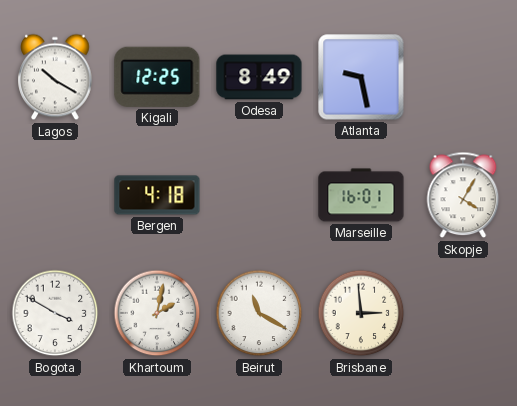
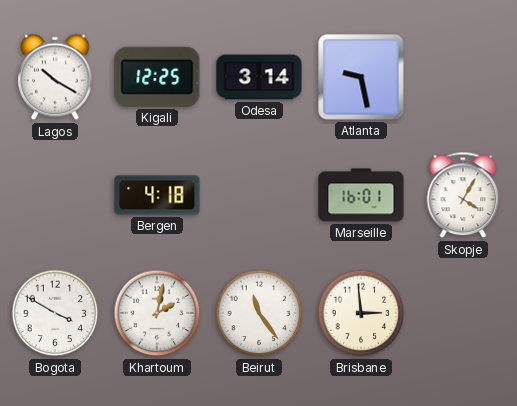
Odesa: 8:49 -> 3:14 (259, 77)
Beirut: 11:20 -> 11:24 (259, 313)
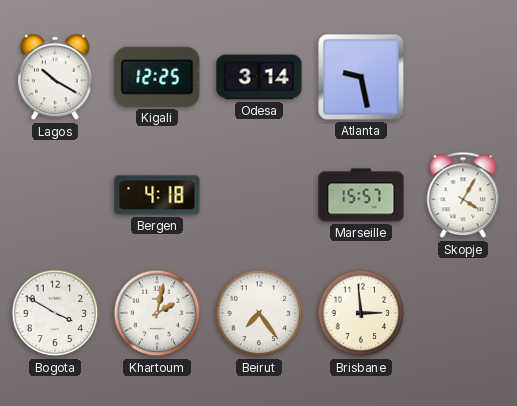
Marseille: 16:01 -> 15:57 (361, 195)
Beirut: 11:24 -> 7:24 (259, 313)
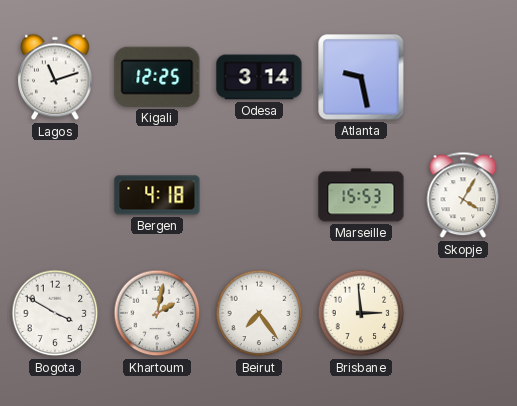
Lagos: 10:20 -> 11:12 (55, 77)
Marseille: 15:57 -> 15:53 (361, 195)
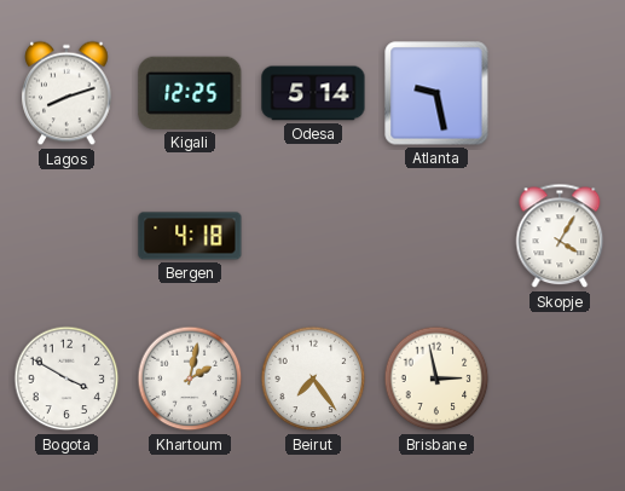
Lagos: 11:12 -> 8:12 (66, 93)
Odesa: 3:14 -> 5:14 (313, 93)
Marseille: 15:53 -> none (361, 195)
Brisbane: 2:59 -> 2:58 (436, 379)
